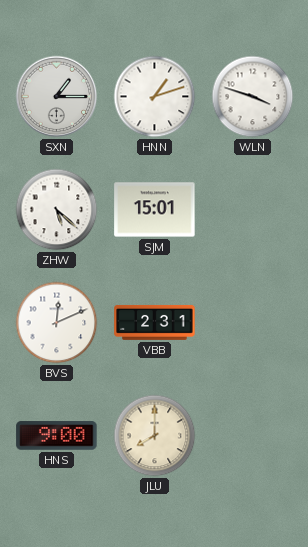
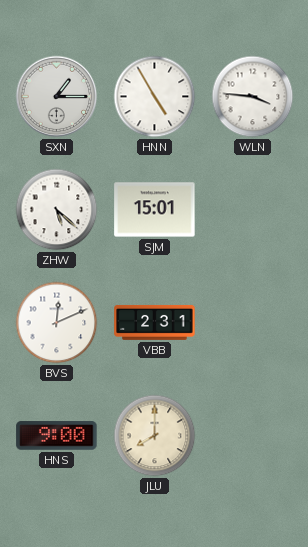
HNN: 1:12 -> 4:55 (155, 97)
WLN: 3:48 -> 3:46 (253, 97)
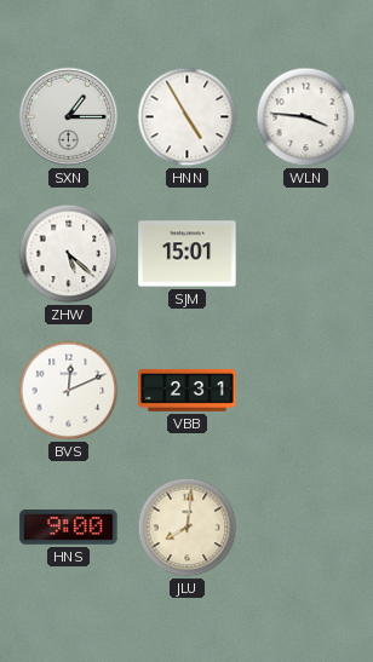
JLU: 8:00 -> 8:01 (188, 528)
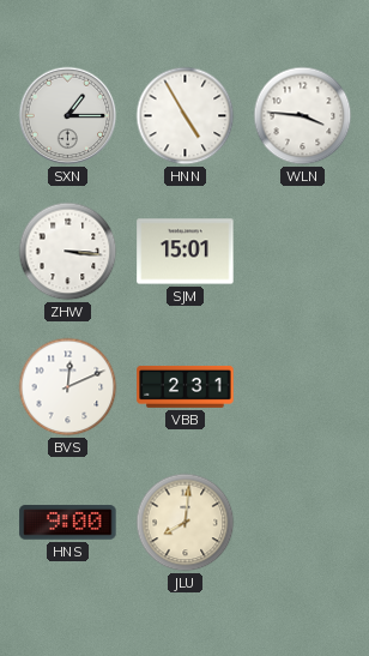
ZHW: 5:22 -> 3:16 (68, 252)
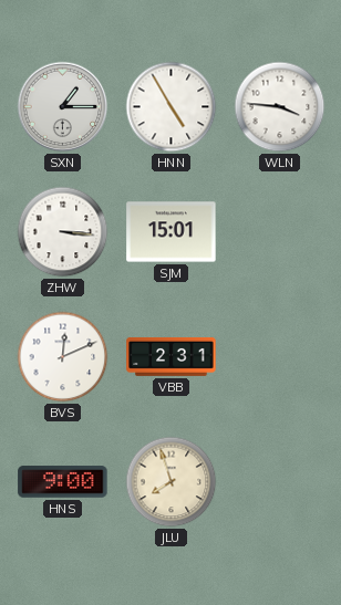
JLU: 8:01 -> 7:57 (172, 482)
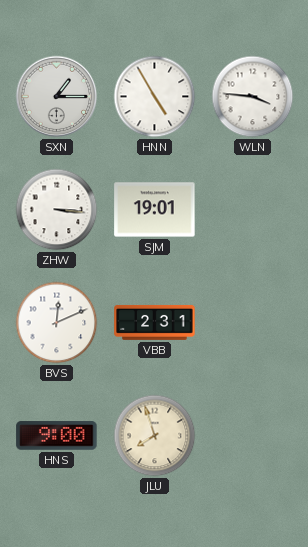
SJM: 15:01 -> 19:01 (155, 210)
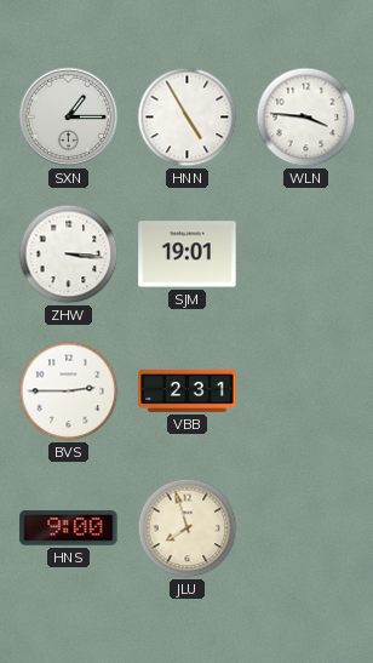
BVS: 12:11 -> 2:45 (69, 391)
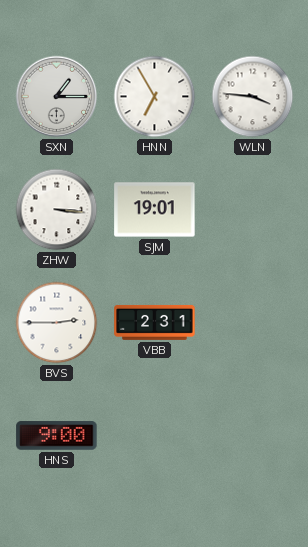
HNN: 4:55 -> 6:55 (155, 97)
JLU: 7:57 -> none (188, 528)
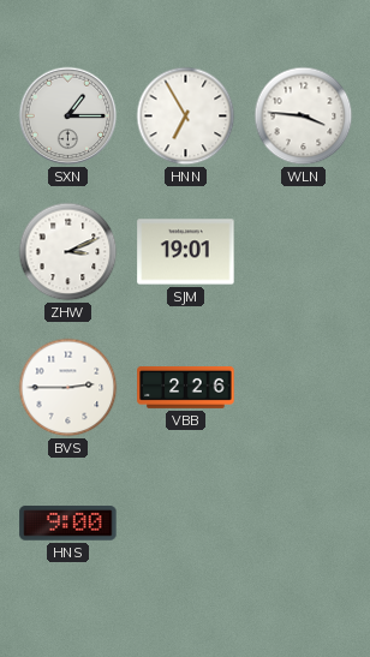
ZHW: 3:16 -> 3:11 (68, 252)
VBB: 2:31 -> 2:26 (186, 387)
